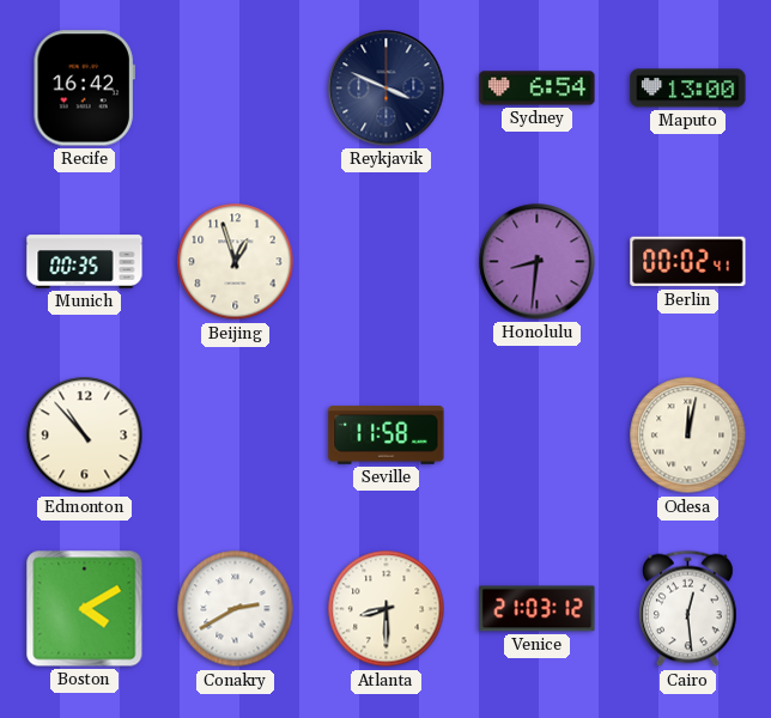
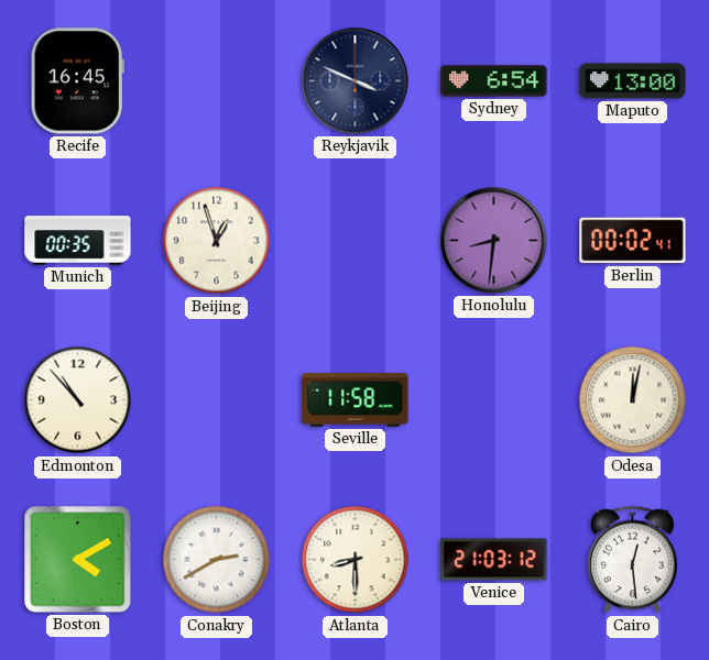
Recife: 16:42 -> 16:45 (77, 81)
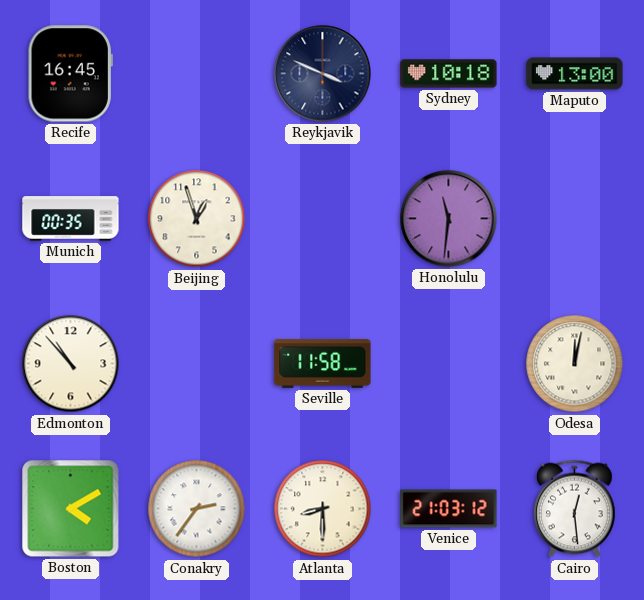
Sydney: 6:54 -> 10:18 (449, 74)
Honolulu: 8:31 -> 11:31 (449, 219)
Berlin: 00:02 -> none (633, 241)
Conakry: 2:40 -> 2:36 (197, 509)
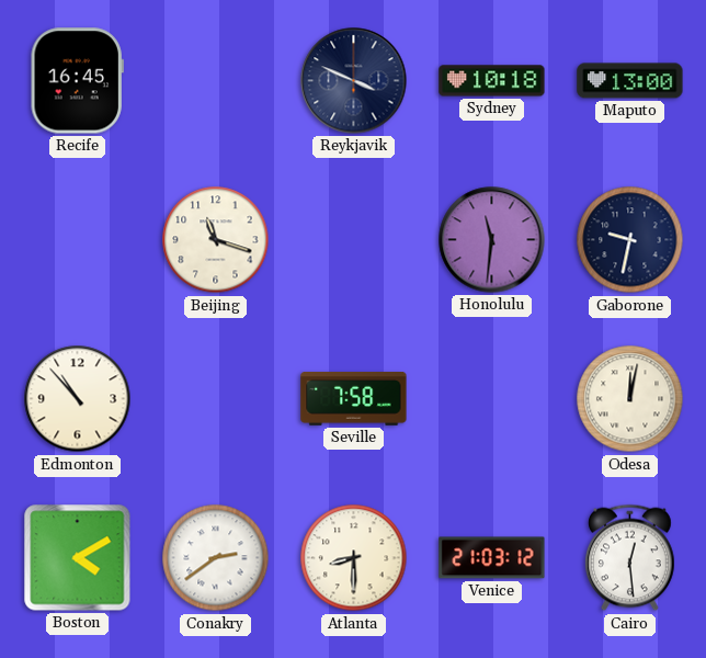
Munich: 00:35 -> none (71, 219)
Beijing: 12:57 -> 11:18 (216, 240)
Gaborone: none -> 9:32 (630, 240)
Seville: 11:58 -> 7:58 (354, 399)
Conakry: 2:36 -> 2:39 (216, 558)
